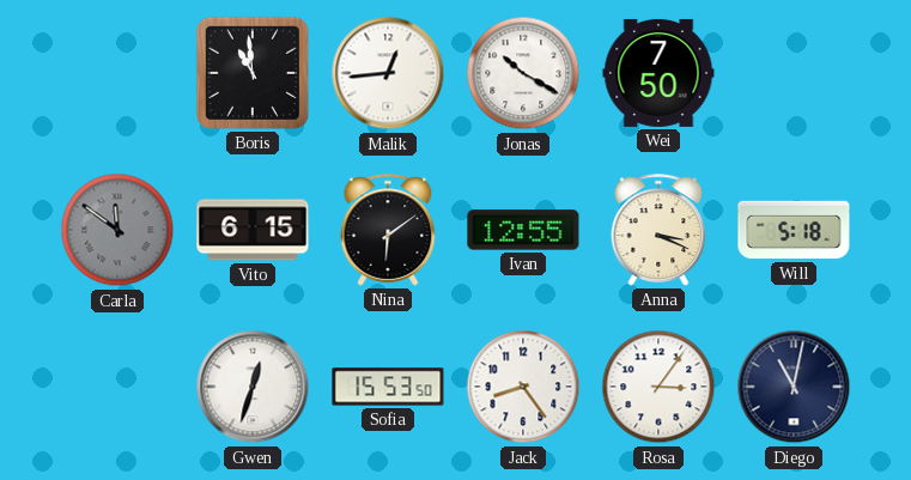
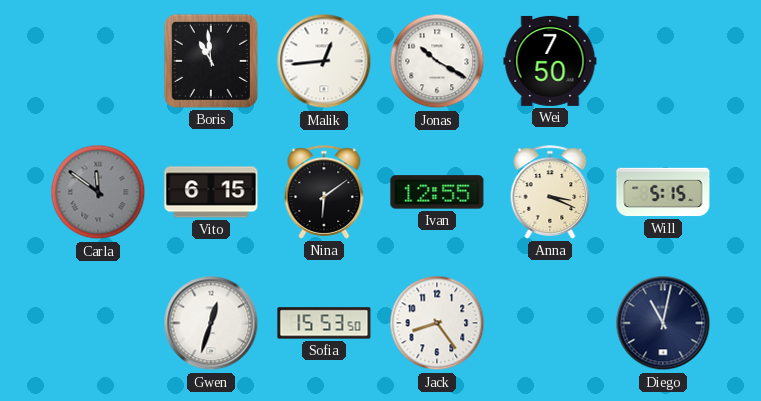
Will: 5:18 -> 5:15 (663, 192)
Rosa: 3:06 -> none (658, 387)
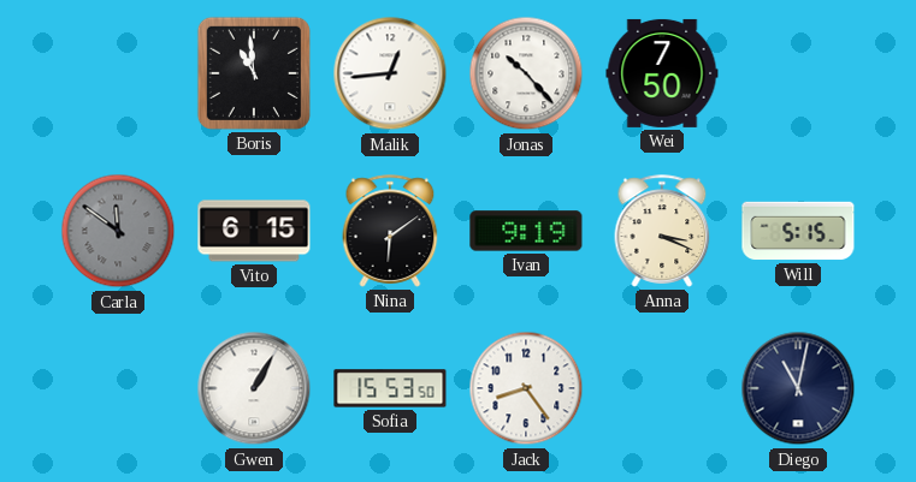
Jonas: 10:20 -> 10:23 (526, 73)
Ivan: 12:55 -> 9:19 (526, 231)
Gwen: 12:33 -> 1:05 (254, 388)
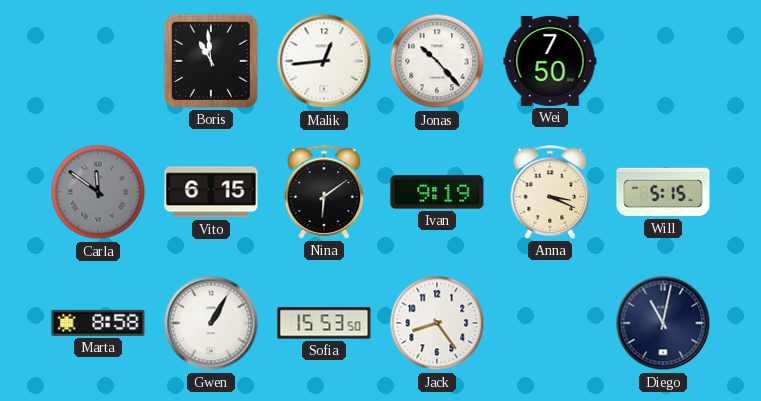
Marta: none -> 8:58 (98, 323)
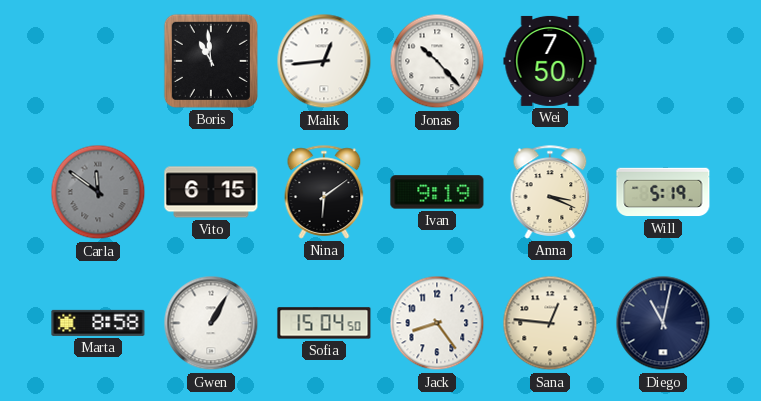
Will: 5:15 -> 5:19 (663, 192)
Sofia: 15:53 -> 15:04 (324, 323)
Sana: none -> 12:46 (550, 323)
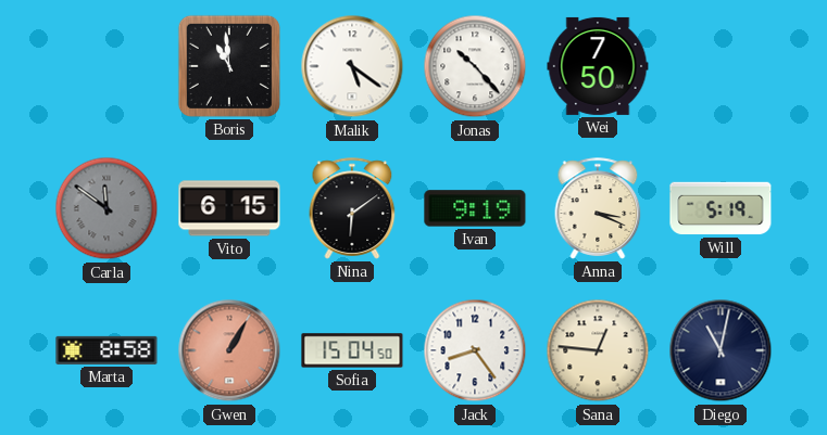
Malik: 12:44 -> 5:21 (352, 66)
Gwen dial: white -> salmon (229, 350)
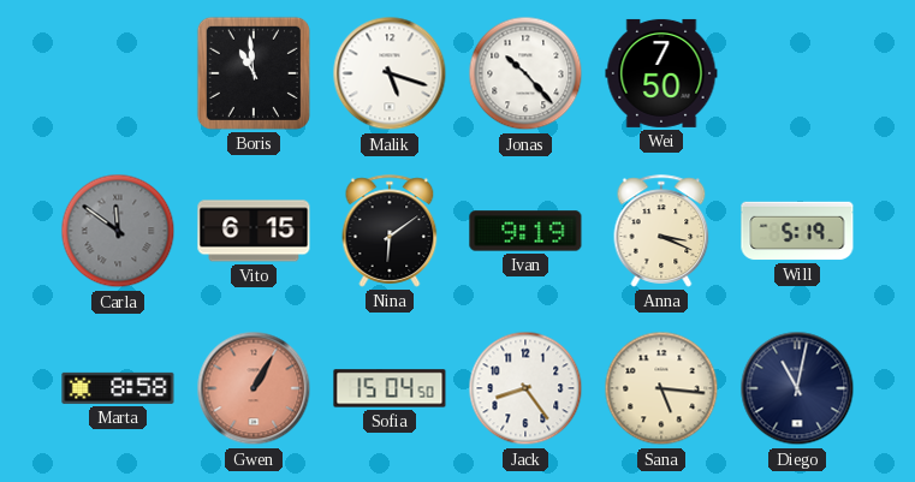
Malik: 5:21 -> 5:18 (390, 73)
Sana: 12:46 -> 5:16 (661, 388)
